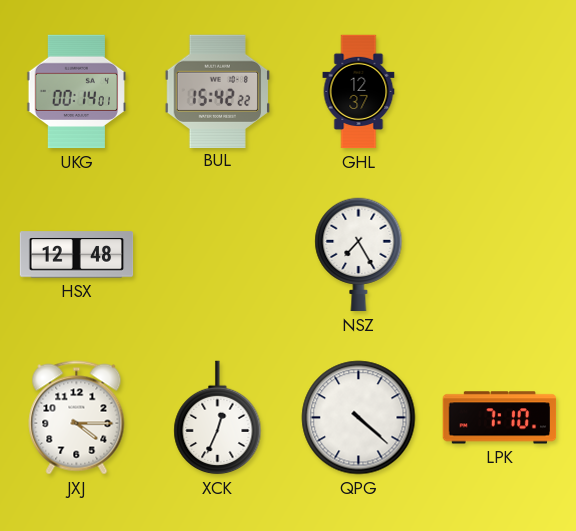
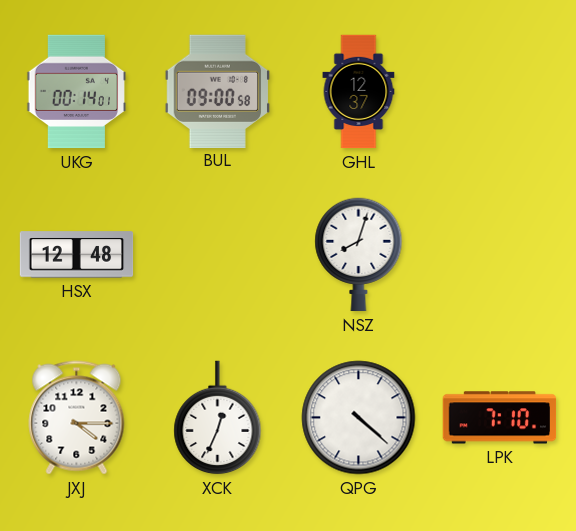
BUL: 15:42 -> 09:00 (218, 91)
NSZ: 7:25 -> 8:03 (359, 255)
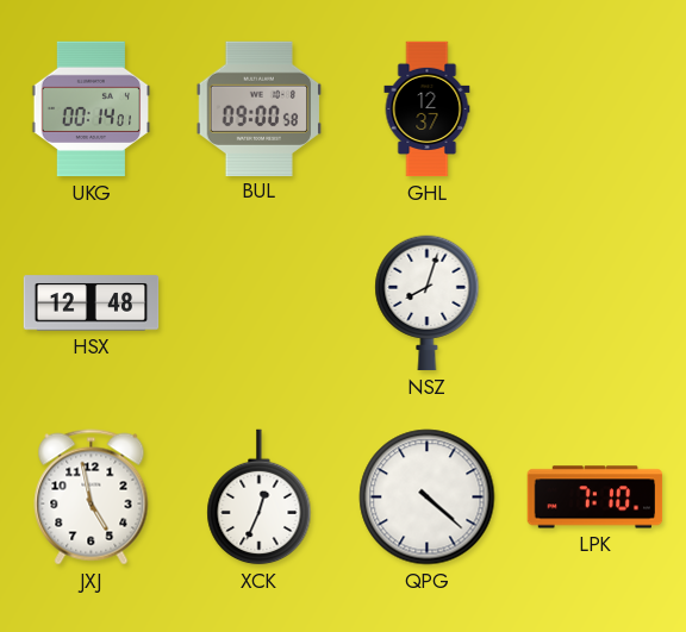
JXJ: 4:15 -> 4:58 (92, 498)
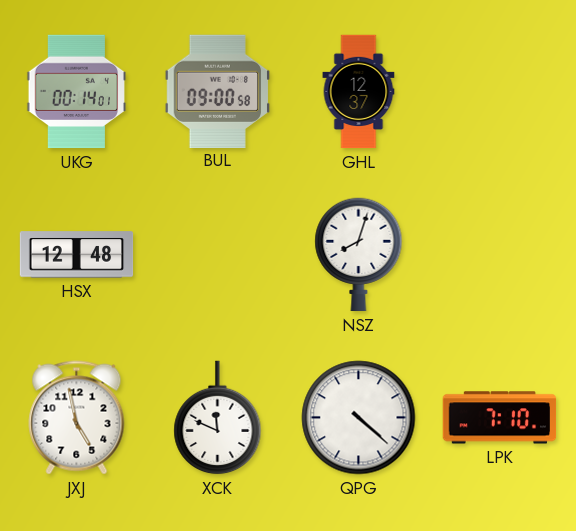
XCK: 12:34 -> 11:49 (218, 418)
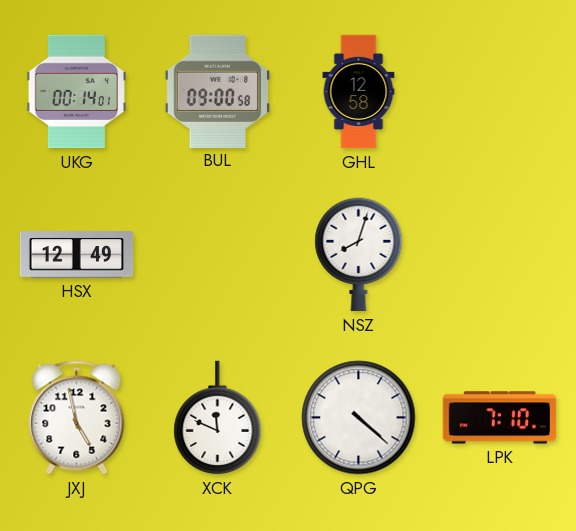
GHL: 12:37 -> 12:58 (359, 92)
HSX: 12:48 -> 12:49 (77, 255)
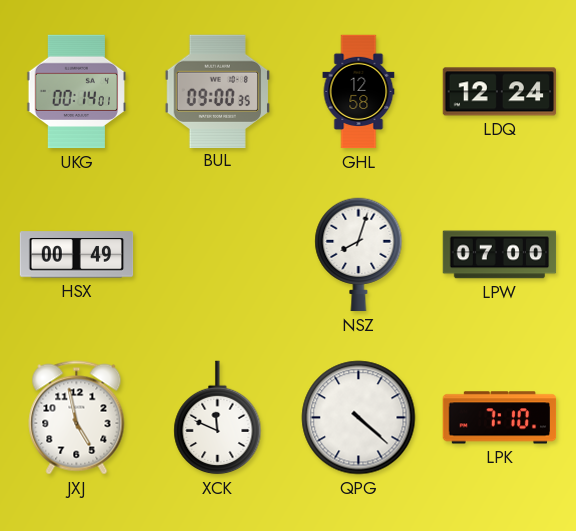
BUL: 09:00:58 -> 09:00:35 (218, 91)
LDQ: none -> 12:24 (500, 92)
HSX: 12:49 -> 00:49 (77, 255)
LPW: none -> 07:00 (500, 255)
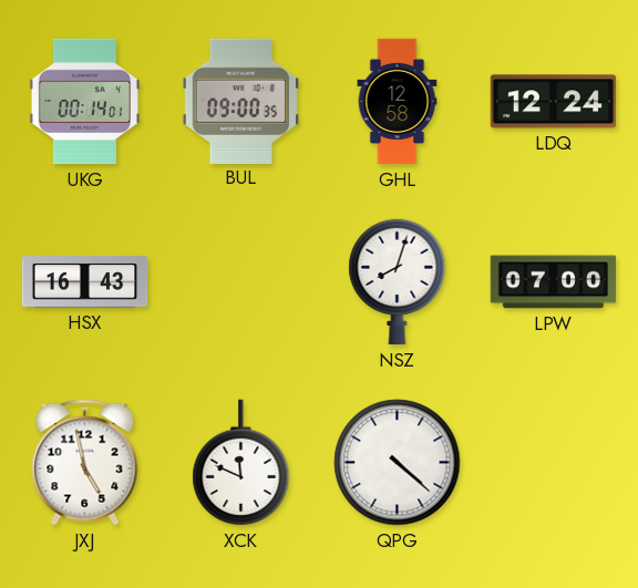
HSX: 00:49 -> 16:43 (85, 282)
LPK: 7:10 -> none (500, 418)
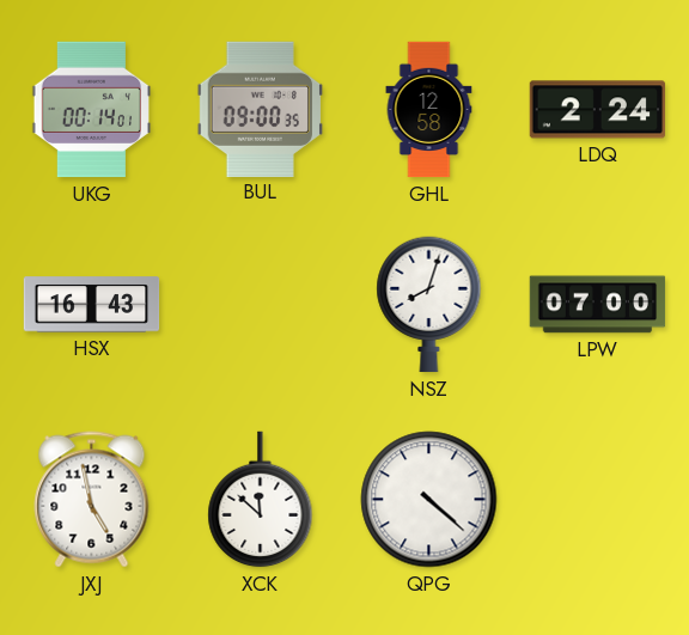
LDQ: 12:24 -> 2:24 (598, 110)
XCK: 11:49 -> 11:52 (261, 500)
